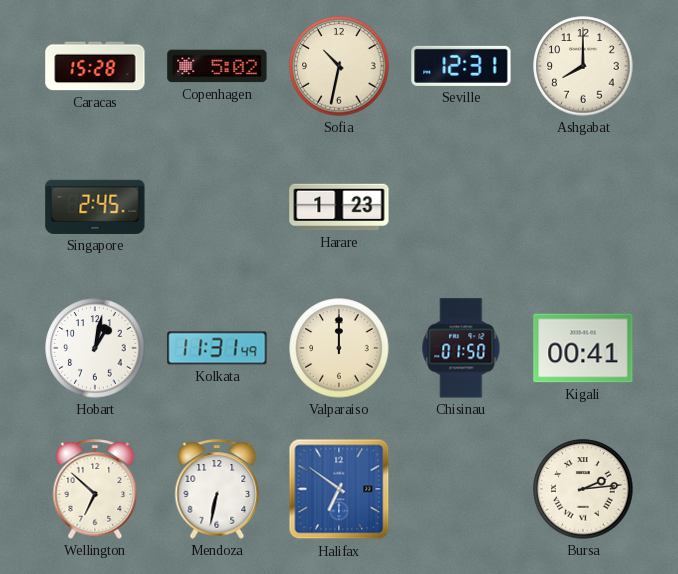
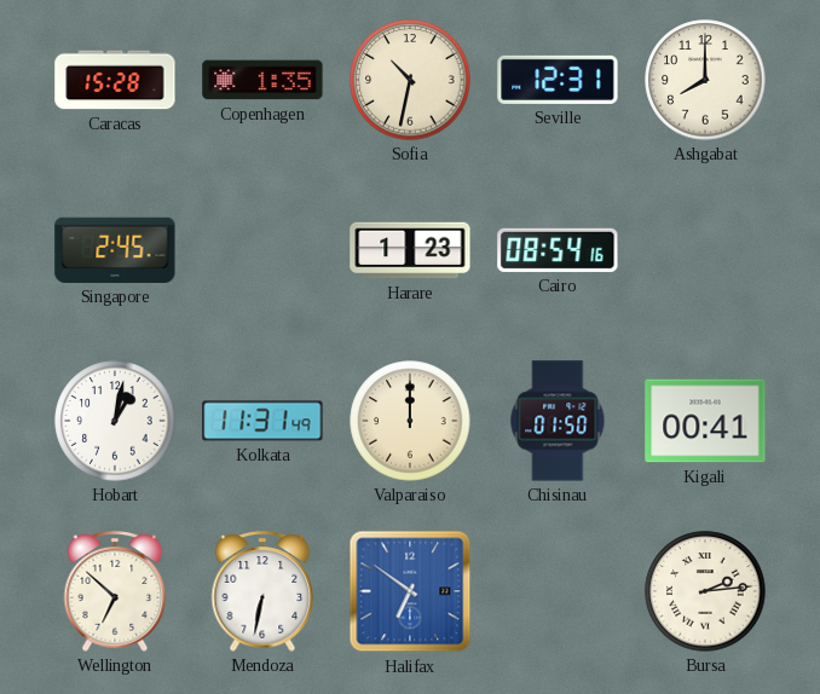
Copenhagen: 5:02 -> 1:35 (262, 80)
Cairo: none -> 08:54 (558, 250)
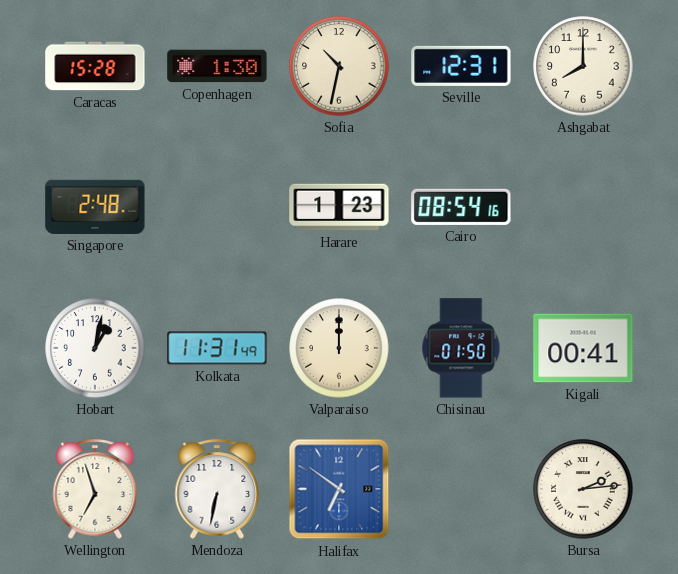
Copenhagen: 1:35 -> 1:30 (217, 66)
Singapore: 2:45 -> 2:48 (95, 207)
Wellington: 6:52 -> 6:57 (95, 489)
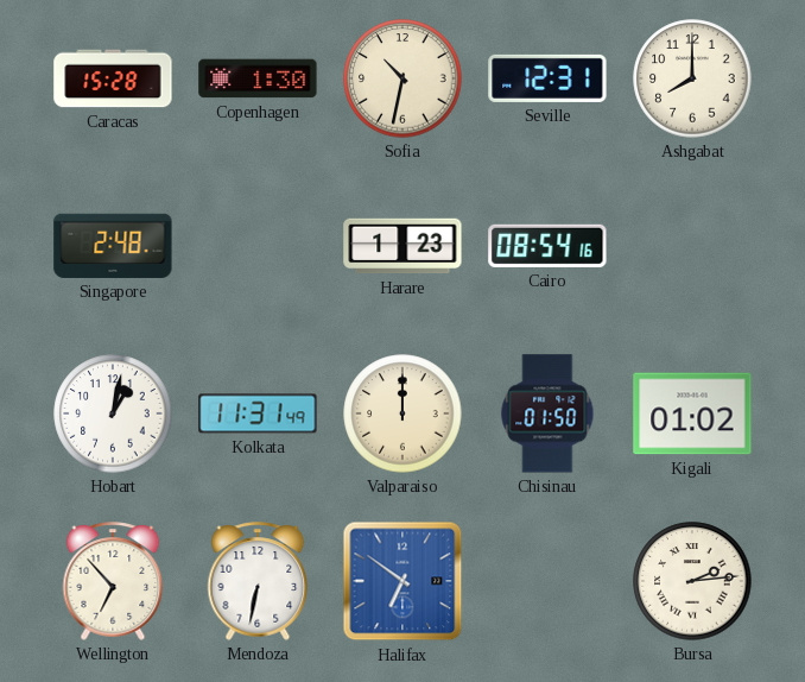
Kigali: 00:41 -> 01:02 (692, 413)
Wellington: 6:57 -> 6:53 (113, 581)
